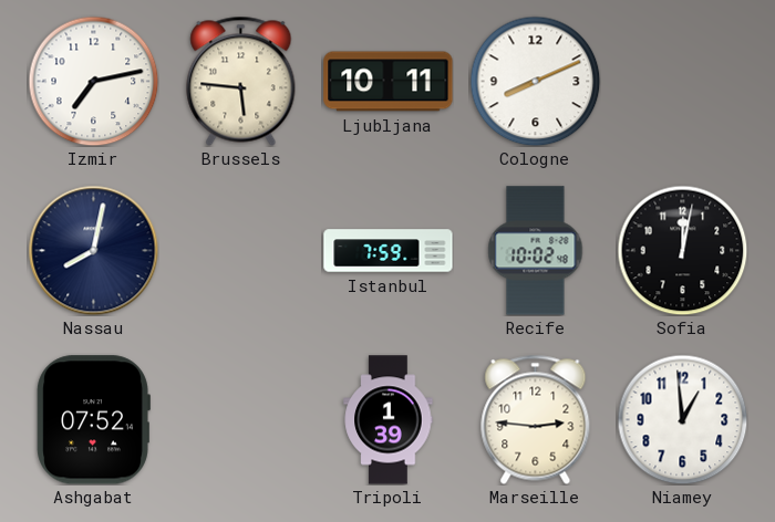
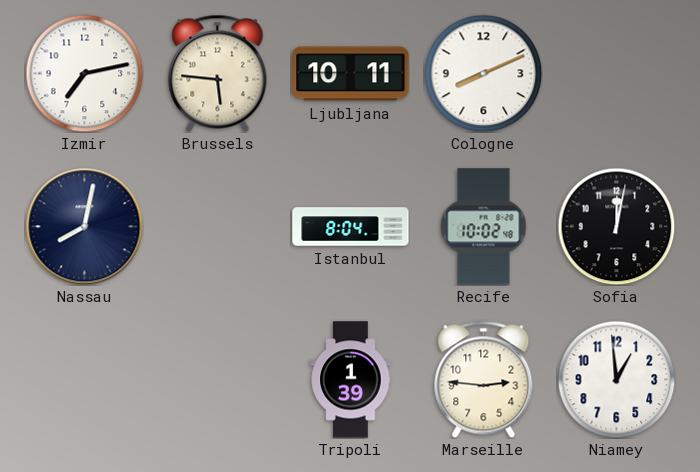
Istanbul: 7:59 -> 8:04 (351, 227)
Ashgabat: 07:52 -> none (93, 420)
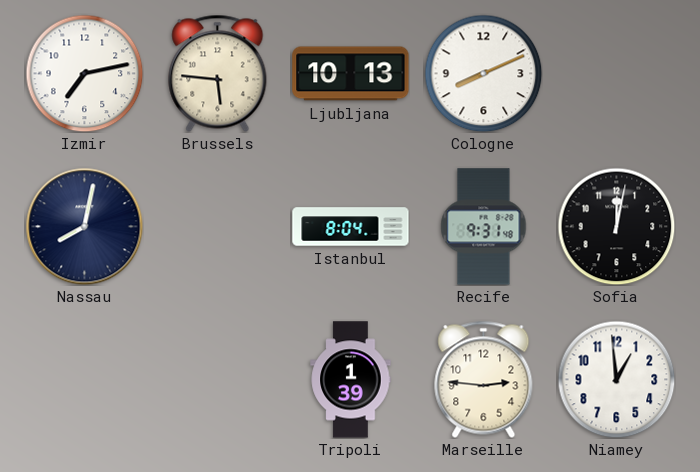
Ljubljana: 10:11 -> 10:13 (351, 74)
Recife: 10:02 -> 9:31 (484, 227)
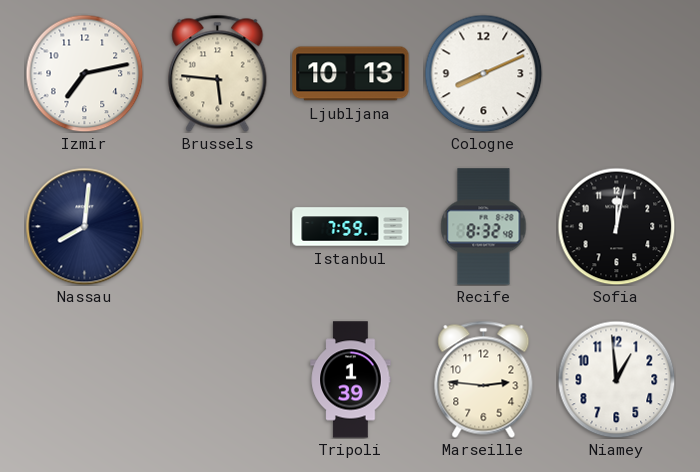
Nassau: 8:02 -> 8:01 (84, 226)
Istanbul: 8:04 -> 7:59 (351, 227)
Recife: 9:31 -> 8:32 (484, 227)
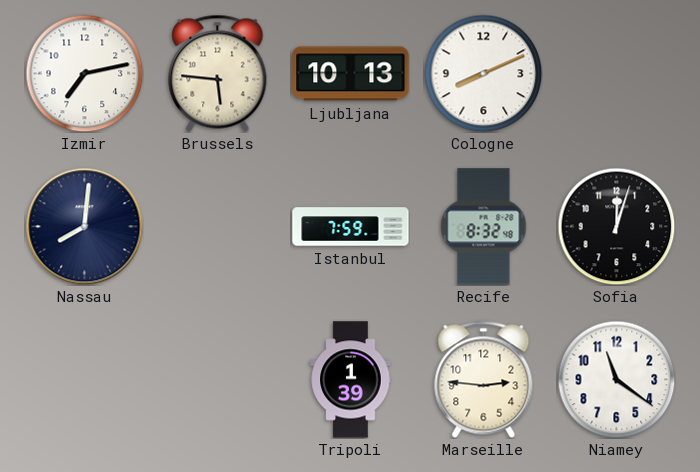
Sofia: 12:02 -> 12:03 (616, 226)
Niamey: 12:59 -> 11:21 (616, 379)
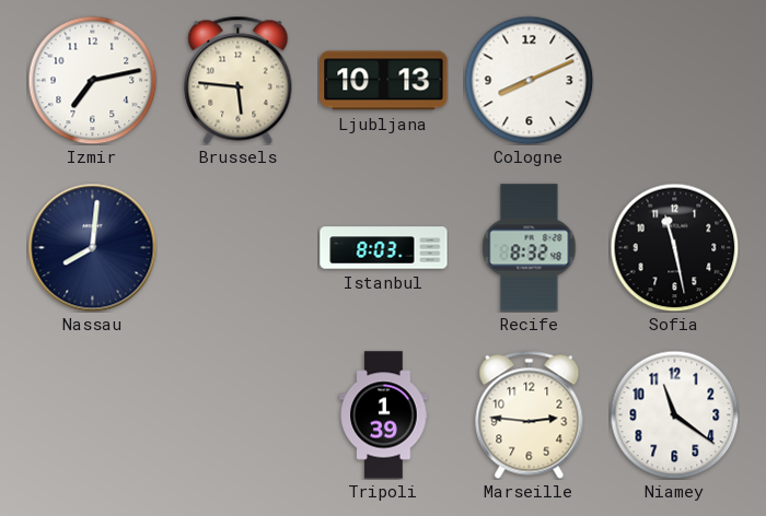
Istanbul: 7:59 -> 8:03 (384, 248)
Sofia: 12:03 -> 11:28 (674, 247)
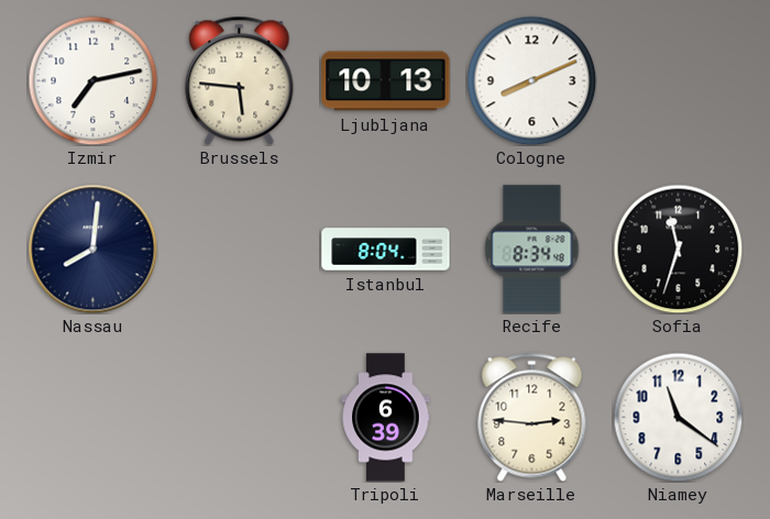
Istanbul: 8:03 -> 8:04 (386, 250)
Recife: 8:32 -> 8:34 (532, 250)
Sofia: 11:28 -> 11:33 (678, 249)
Tripoli: 1:39 -> 6:39 (386, 418)
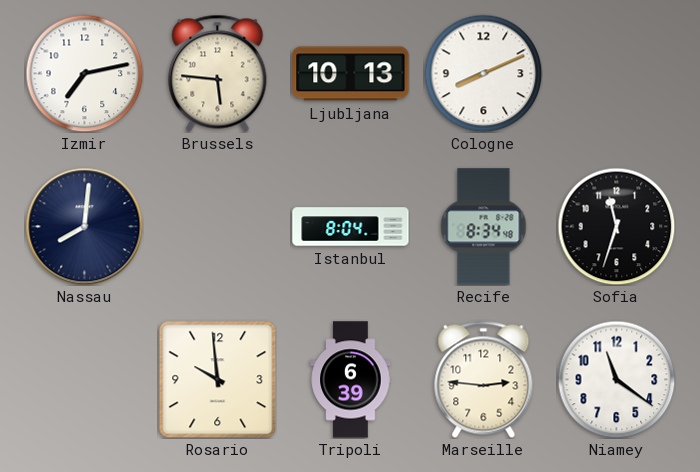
Rosario: none -> 9:59 (217, 379)
